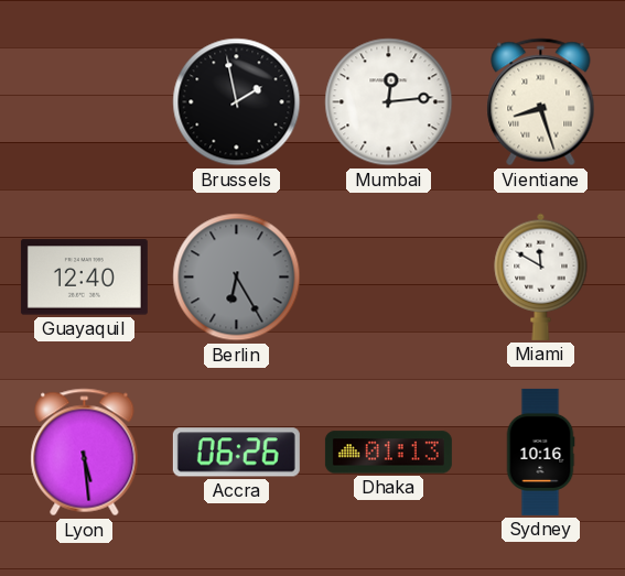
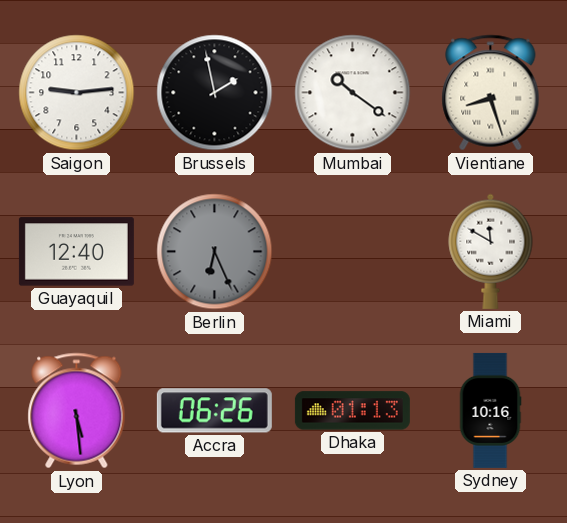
Saigon: none -> 9:14 (77, 93)
Mumbai: 12:14 -> 10:21 (353, 93)
Berlin: 6:25 -> 6:26 (215, 252)
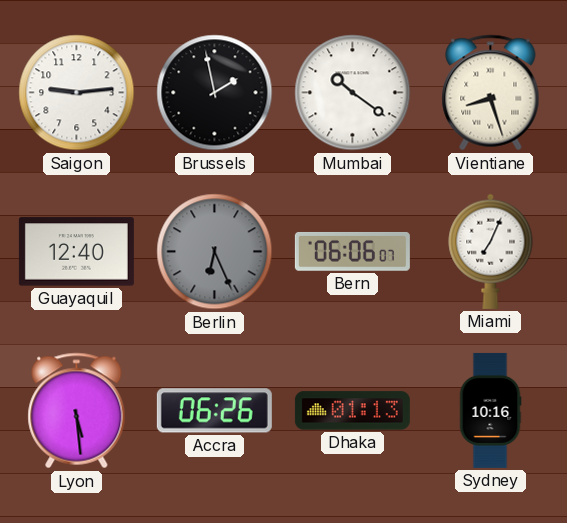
Bern: none -> 06:06 (352, 252)
Miami: 11:50 -> 7:04 (491, 251)
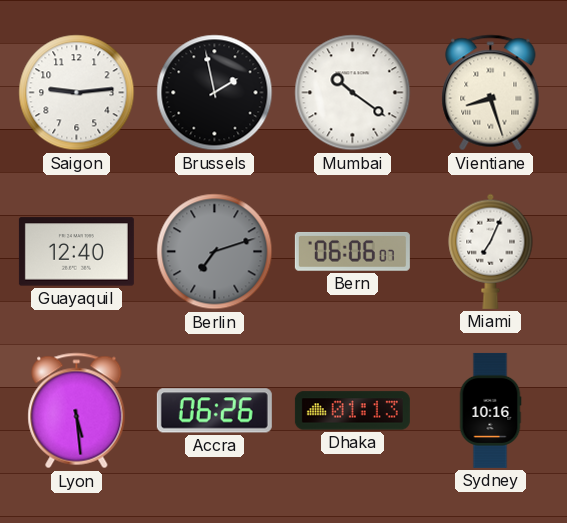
Berlin: 6:26 -> 7:12 (215, 252)
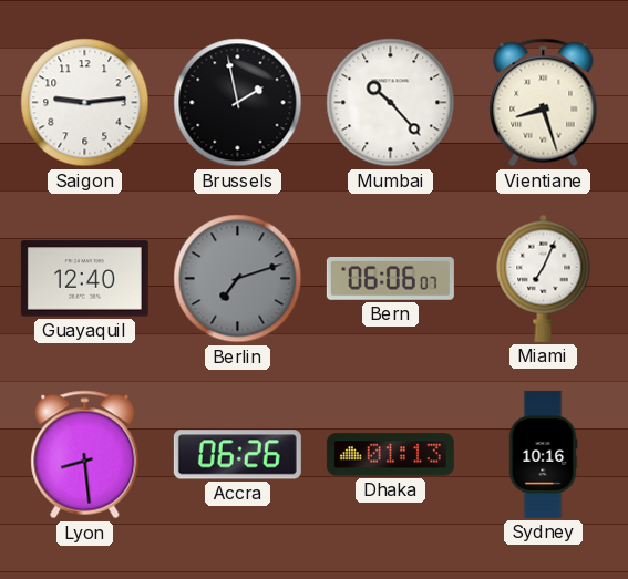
Mumbai: 10:21 -> 10:23 (391, 103)
Lyon: 5:29 -> 8:29 (85, 455)
